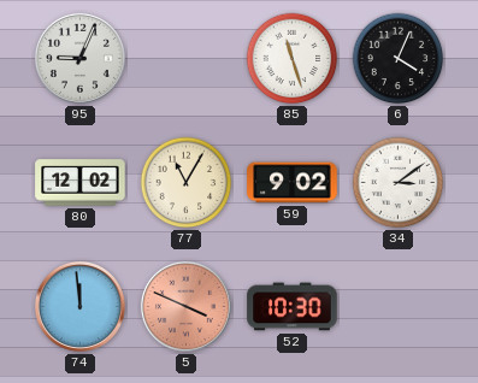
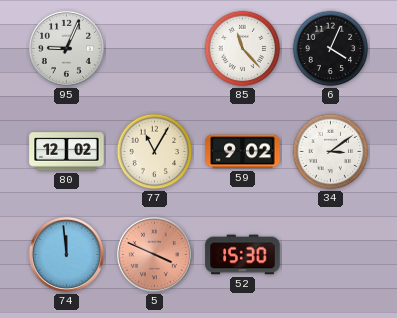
85: 11:27 -> 11:23 (243, 49)
52: 10:30 -> 15:30 (243, 255)
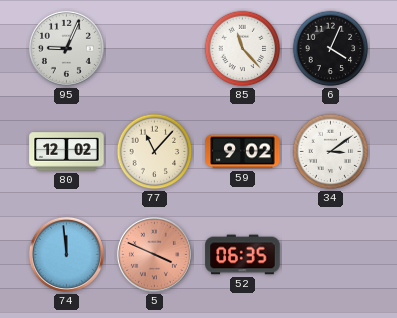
77: 11:05 -> 11:07 (155, 152)
52: 15:30 -> 06:35 (243, 255)
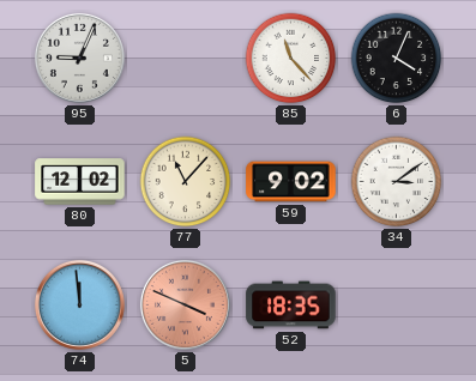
52: 06:35 -> 18:35 (291, 306)
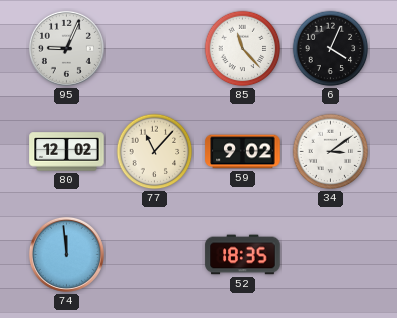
5: 3:49 -> none (185, 304)
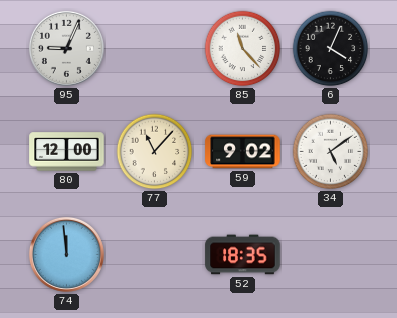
80: 12:02 -> 12:00 (67, 152)
34: 3:09 -> 5:09 (331, 152)
